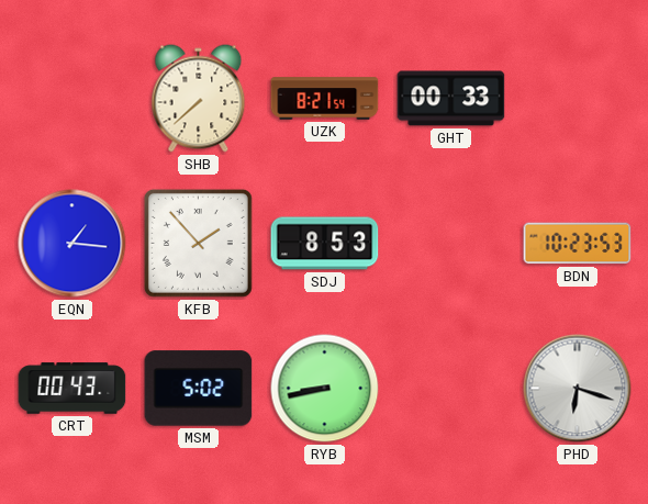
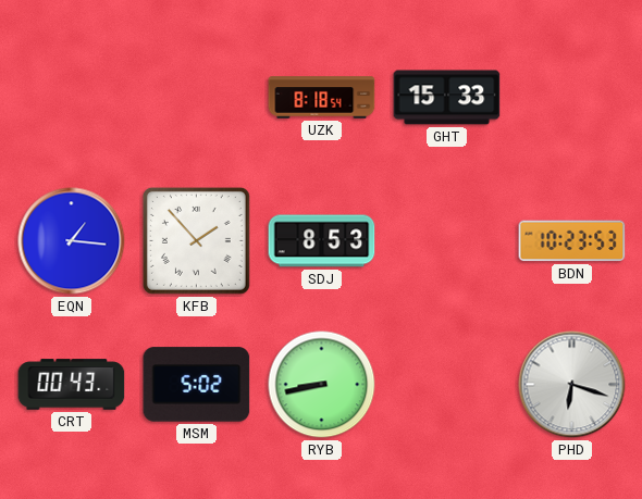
SHB: 7:38 -> none (199, 99)
UZK: 8:21 -> 8:18 (322, 98)
GHT: 00:33 -> 15:33 (447, 98)
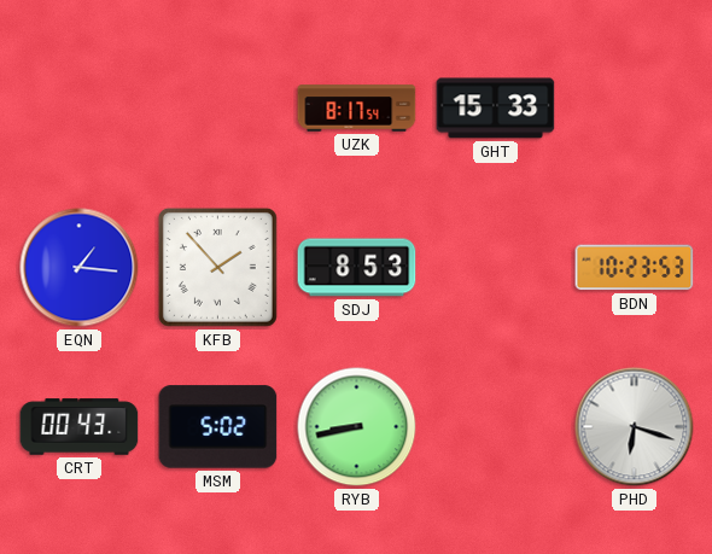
UZK: 8:18 -> 8:17 (357, 109)
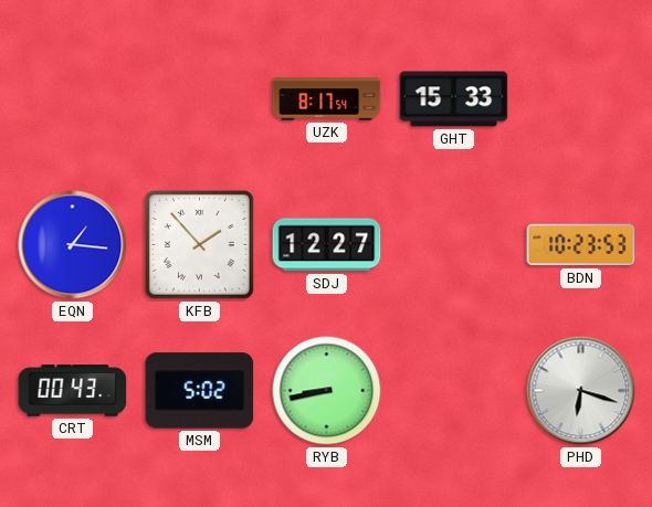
SDJ: 8:53 -> 12:27 (327, 245)
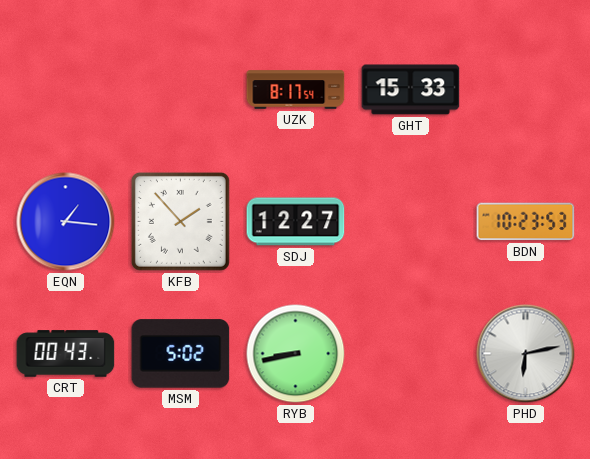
PHD: 6:18 -> 6:13 (526, 354)
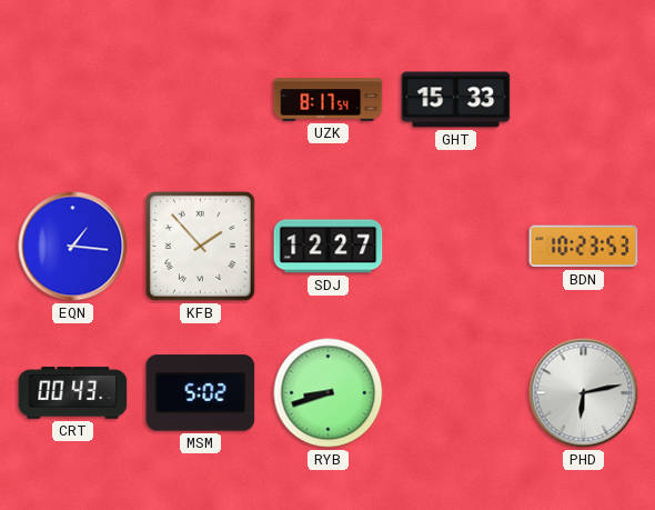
RYB: 8:43 -> 8:42 (329, 393)
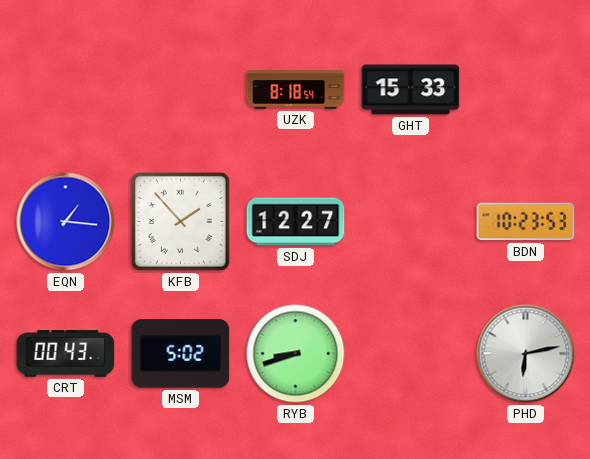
UZK: 8:17 -> 8:18 (296, 90)
